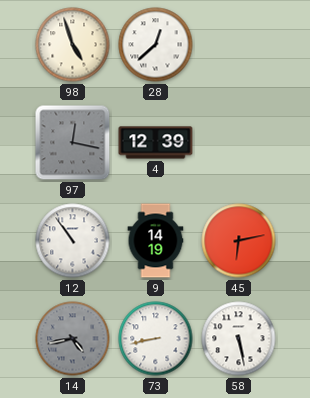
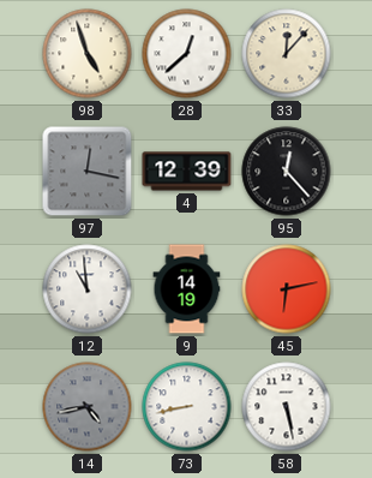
33: none -> 12:07 (287, 54)
95: none -> 12:23 (287, 172)
12: 10:54 -> 10:59 (88, 289)
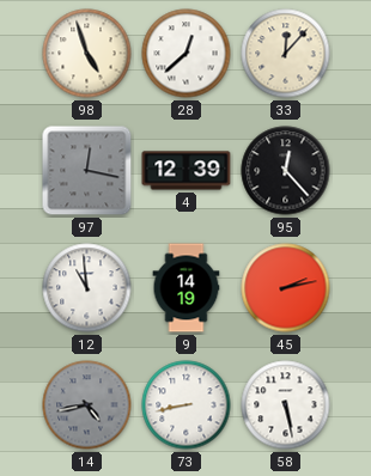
45: 6:13 -> 2:13 (286, 288)
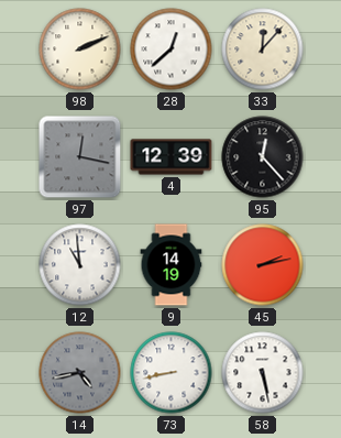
98: 4:57 -> 2:11 (80, 50)
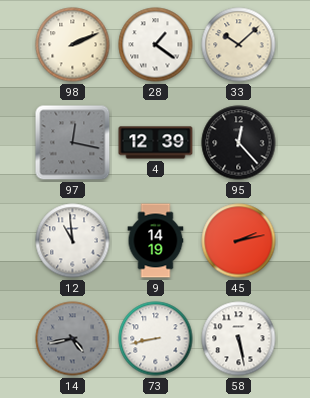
28: 12:38 -> 1:21 (156, 45)
33: 12:07 -> 10:08 (239, 45)
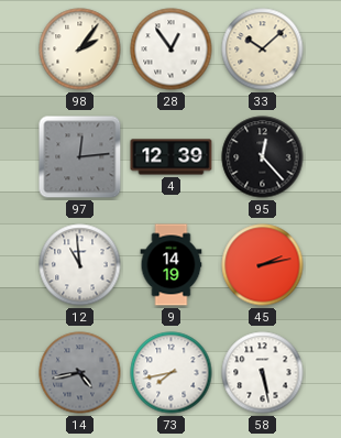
98: 2:11 -> 2:06 (80, 50)
28: 1:21 -> 12:54 (172, 50)
97: 12:17 -> 12:14 (80, 157)
73: 8:43 -> 7:43 (172, 373)
